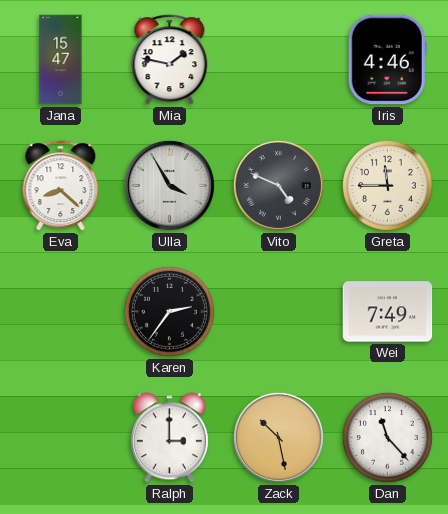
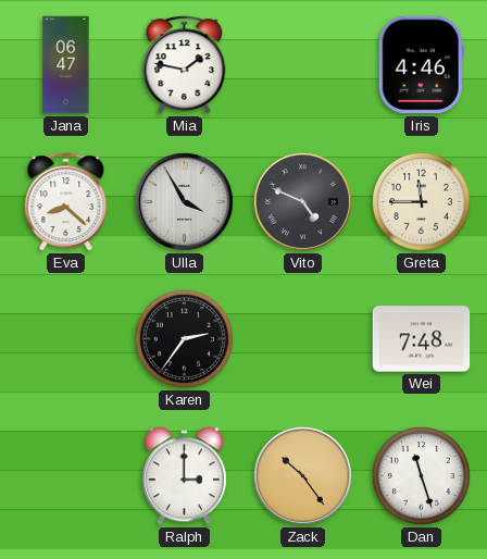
Jana: 15:47 -> 06:47 (66, 65)
Wei: 7:49 -> 7:48 (422, 339)
Zack: 10:28 -> 10:24 (302, 475)
Dan: 11:23 -> 11:27 (421, 475)
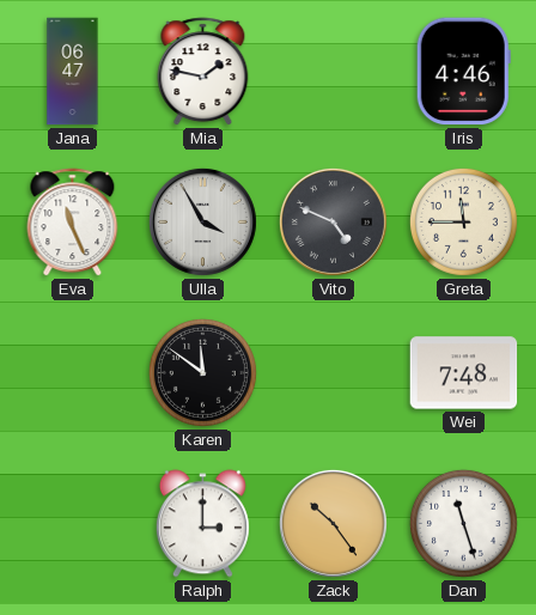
Eva: 8:22 -> 11:26 (73, 223)
Karen: 2:36 -> 11:51 (202, 372)
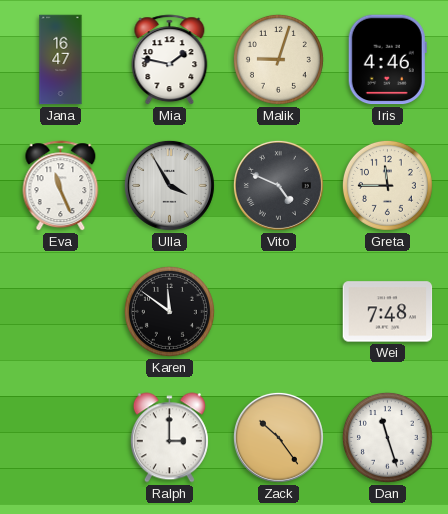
Jana: 06:47 -> 16:47 (61, 60)
Malik: none -> 9:03 (278, 59)
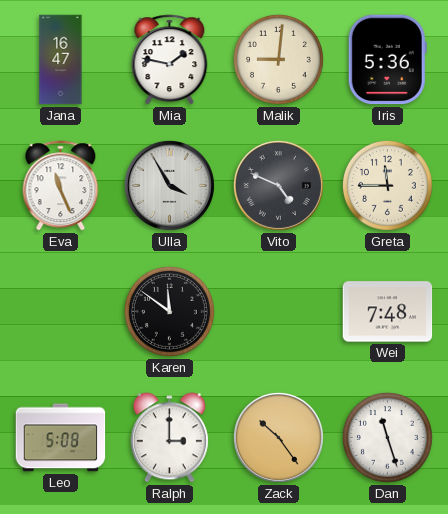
Malik: 9:03 -> 9:01 (278, 59)
Iris: 4:46 -> 5:36 (387, 60)
Leo: none -> 5:08 (61, 438)
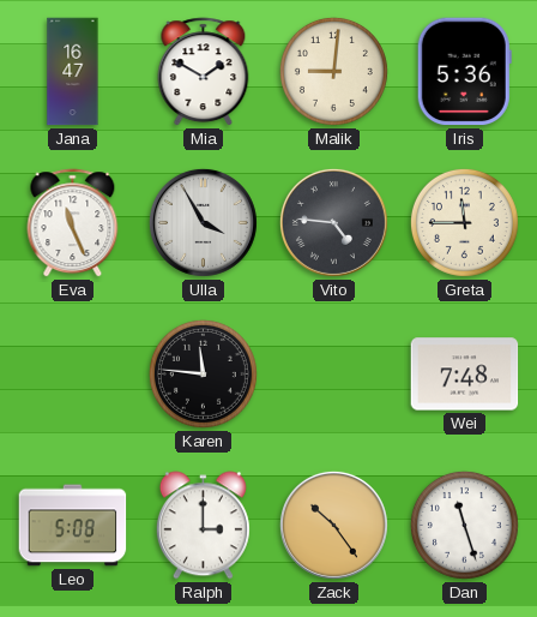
Mia: 1:47 -> 1:50 (204, 72)
Vito: 4:49 -> 4:46 (333, 222)
Karen: 11:51 -> 11:46 (203, 373)
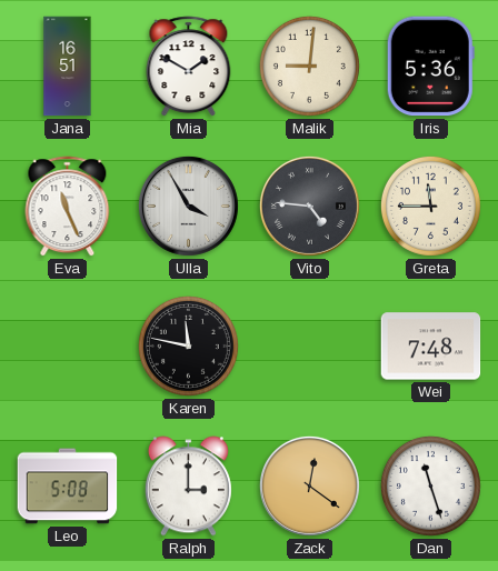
Jana: 16:47 -> 16:51 (68, 67)
Karen: 11:46 -> 11:47 (188, 345)
Zack: 10:24 -> 12:21 (309, 485)
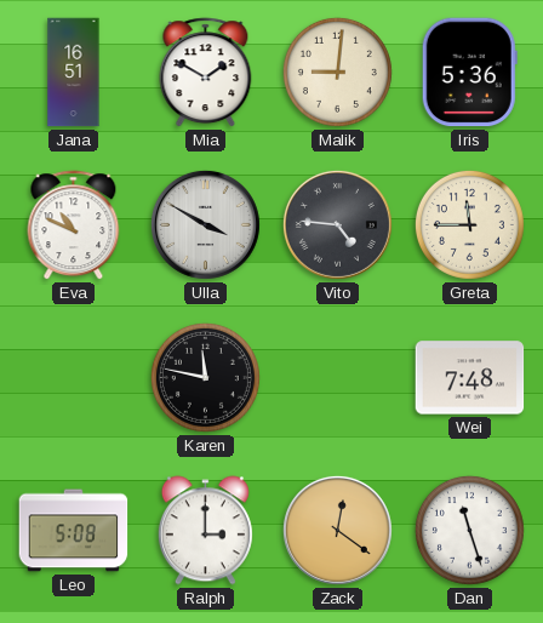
Eva: 11:26 -> 10:49 (74, 225)
Ulla: 3:55 -> 3:50 (205, 224)
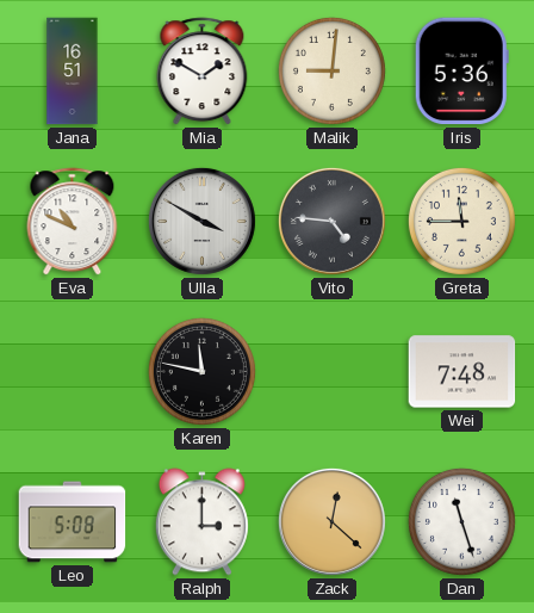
Zack: 12:21 -> 12:22 (331, 521)
